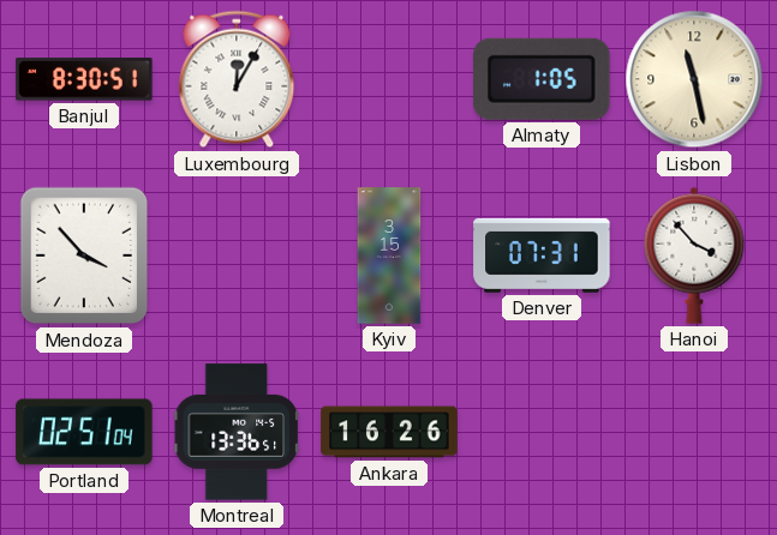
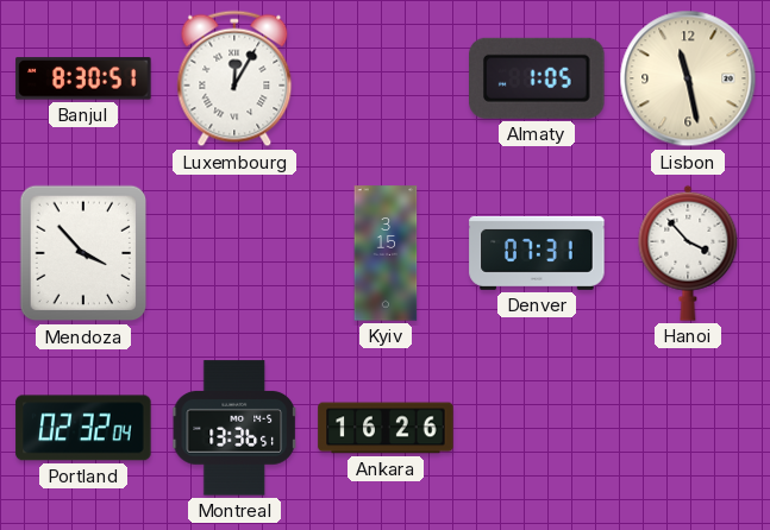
Portland: 02:51 -> 02:32 (83, 428)
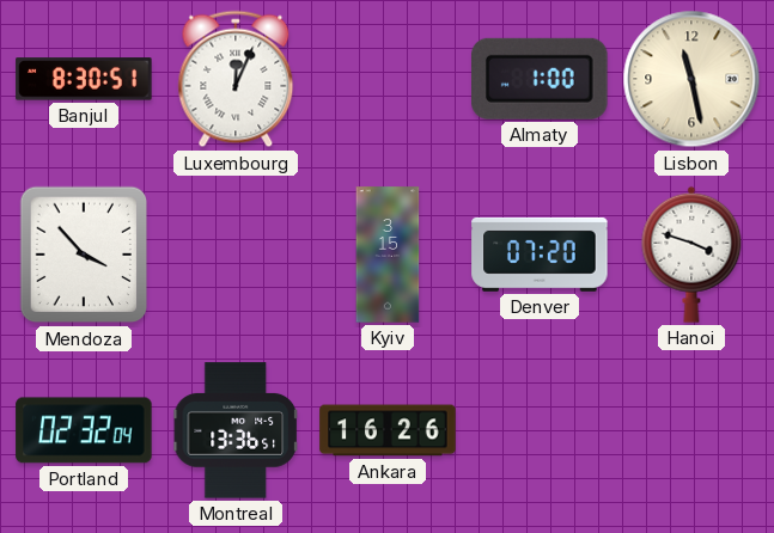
Luxembourg: 12:05 -> 12:04 (236, 79)
Almaty: 1:05 -> 1:00 (541, 79)
Denver: 07:31 -> 07:20 (540, 255)
Hanoi: 3:53 -> 3:48 (691, 255)
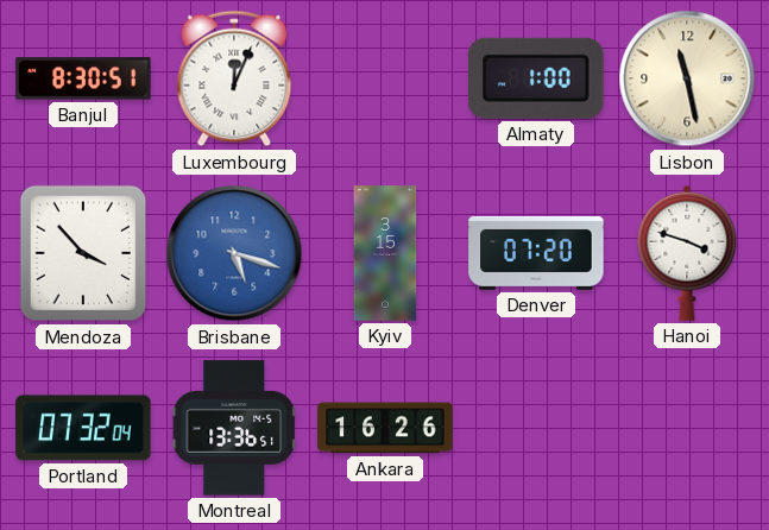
Brisbane: none -> 5:18 (234, 253)
Portland: 02:32 -> 07:32 (83, 428)
